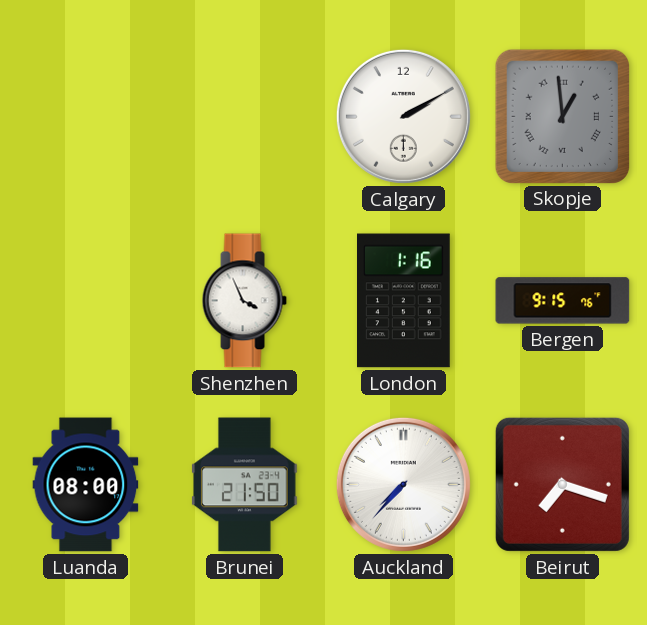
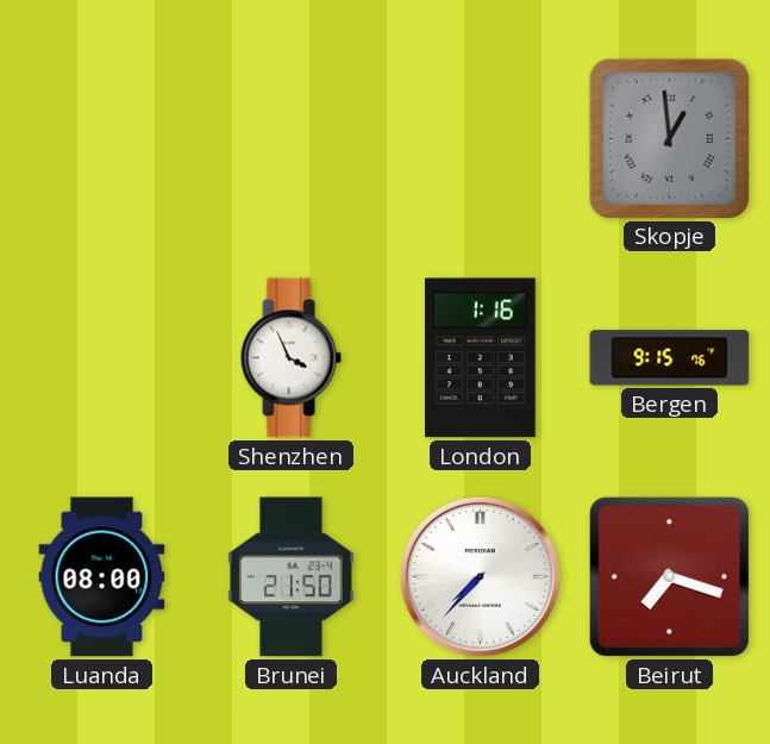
Calgary: 2:10 -> none (403, 116)
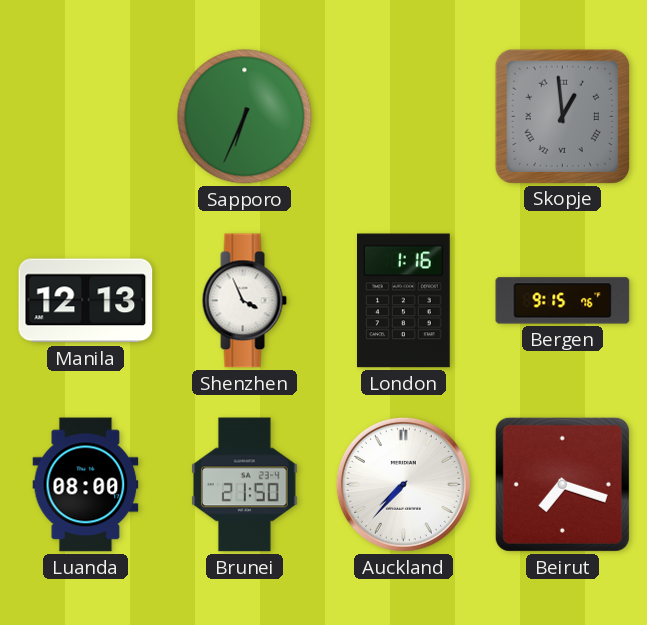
Sapporo: none -> 6:34 (245, 117)
Manila: none -> 12:13 (86, 301)
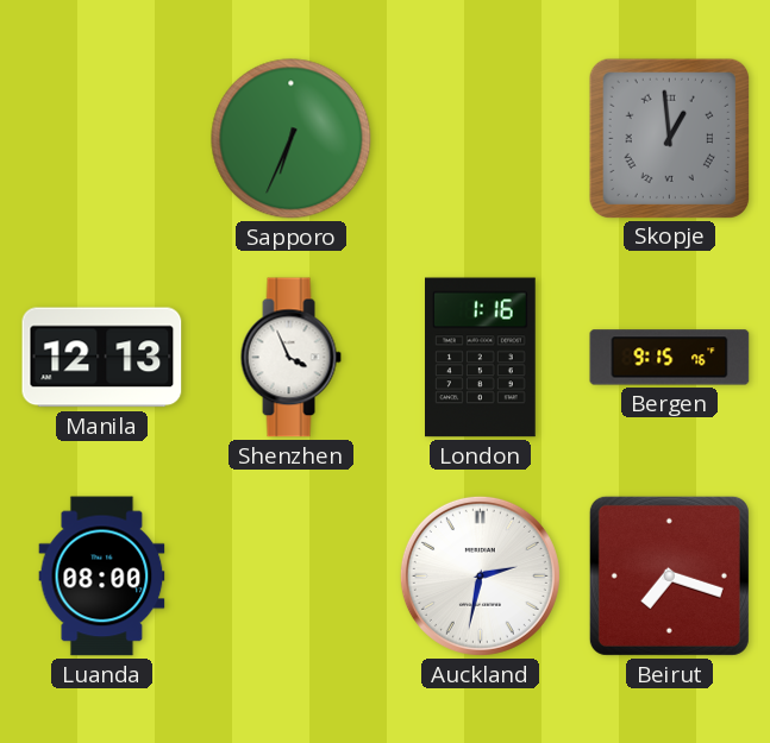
Brunei: 21:50 -> none (245, 485)
Auckland: 7:37 -> 2:32 (480, 575)
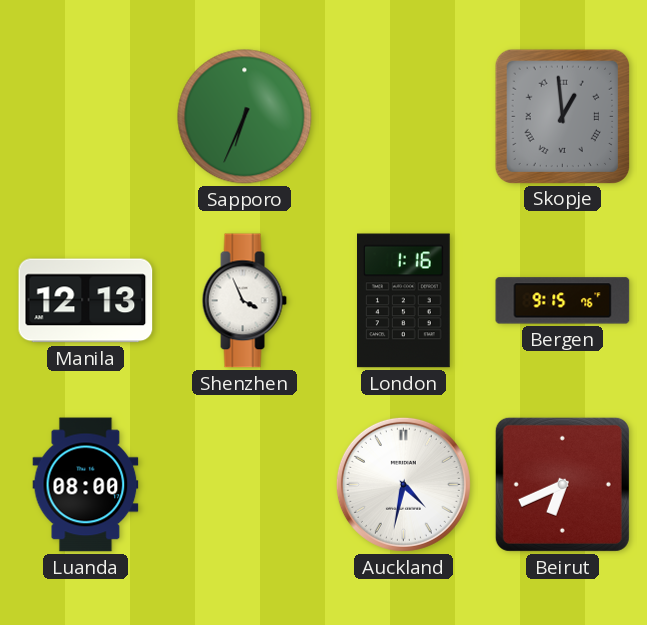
Auckland: 2:32 -> 4:32 (403, 484)
Beirut: 7:18 -> 6:41 (562, 484)
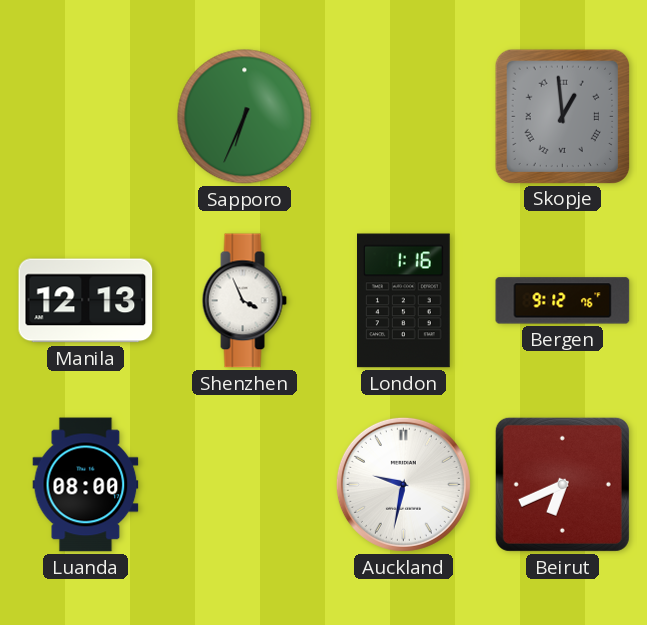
Bergen: 9:15 -> 9:12 (563, 301)
Auckland: 4:32 -> 9:32 (403, 484)
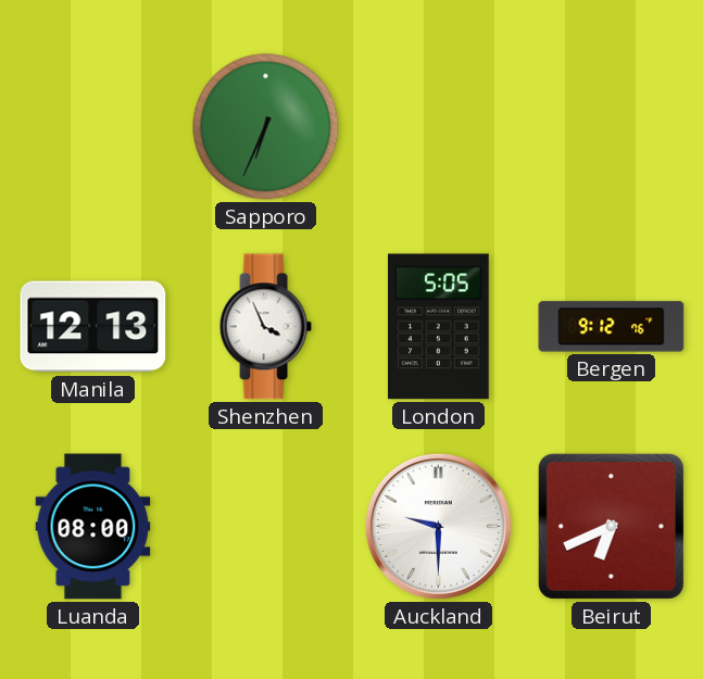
Skopje: 12:59 -> none (562, 116)
London: 1:16 -> 5:05 (439, 327)
Auckland: 9:32 -> 9:30 (438, 526)
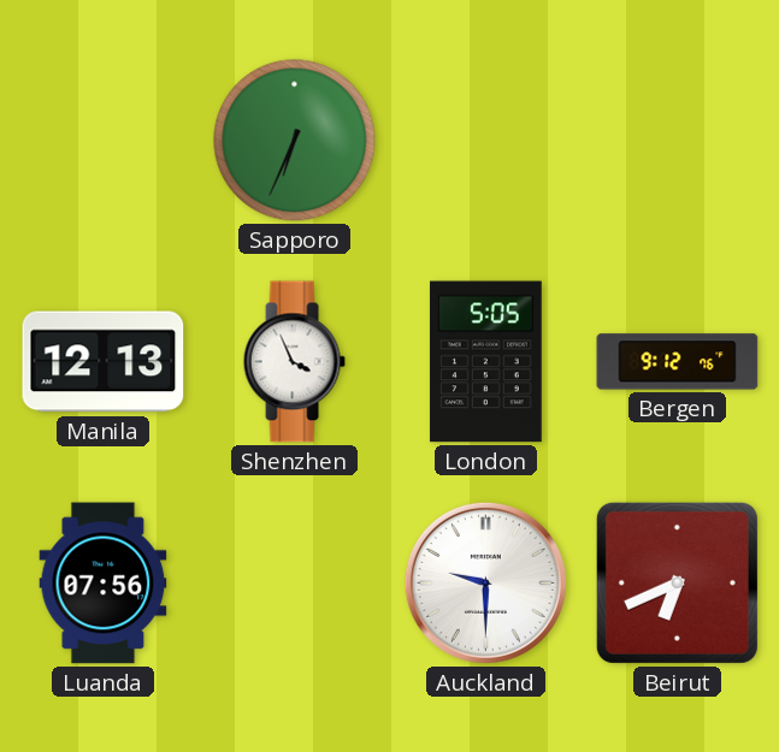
Luanda: 08:00 -> 07:56 (104, 584)
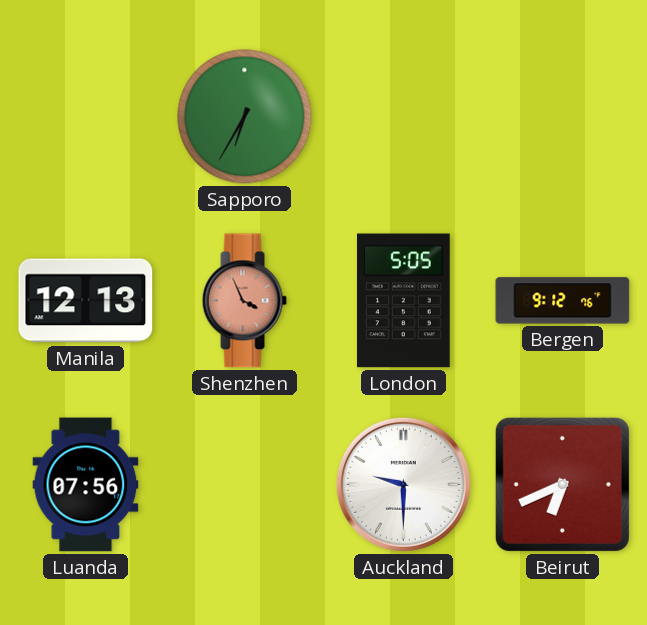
Sapporo: 6:34 -> 6:35 (245, 117)
Shenzhen dial: white -> salmon (244, 301)
